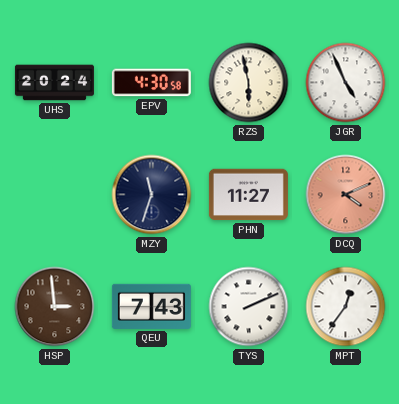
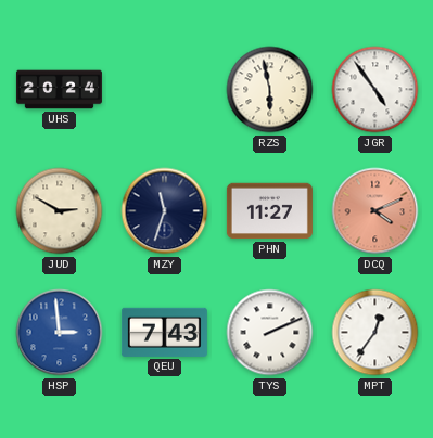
EPV: 4:30 -> none (151, 83)
JGR: 4:56 -> 4:54 (375, 90)
JUD: none -> 2:50 (60, 211)
HSP dial: brown -> blue (60, 333)
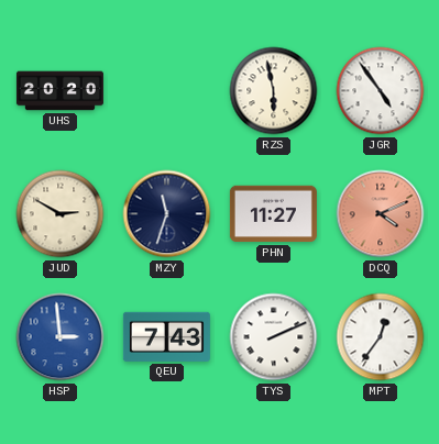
UHS: 20:24 -> 20:20 (59, 91)
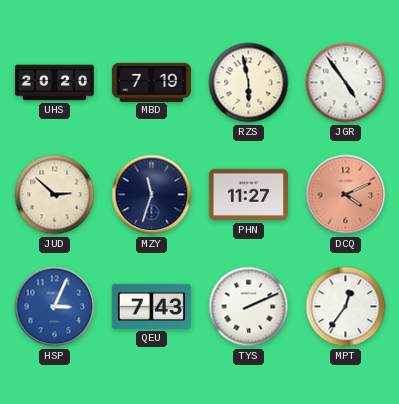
MBD: none -> 7:19 (151, 82)
JUD: 2:50 -> 2:52 (55, 195)
HSP: 2:59 -> 3:04 (55, 307)
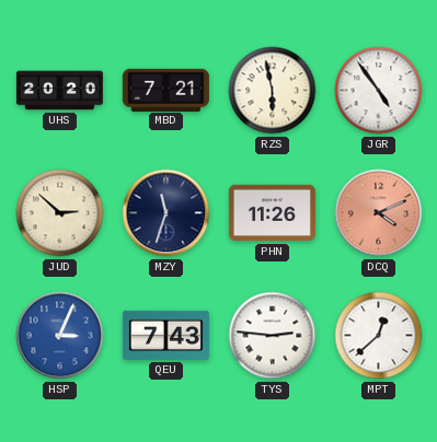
MBD: 7:19 -> 7:21 (165, 90)
PHN: 11:27 -> 11:26 (272, 213)
TYS: 2:11 -> 2:46 (273, 336)
MPT: 12:36 -> 12:38 (379, 336)
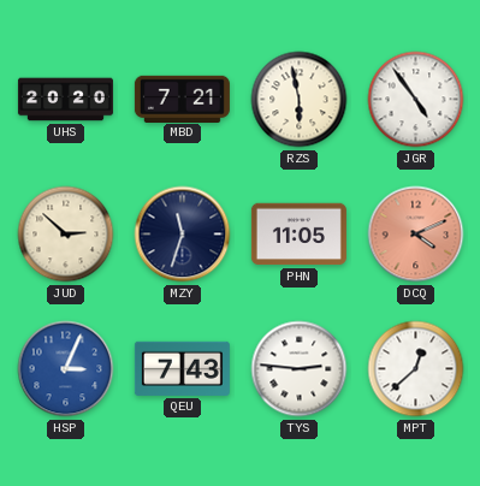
PHN: 11:26 -> 11:05 (298, 235)
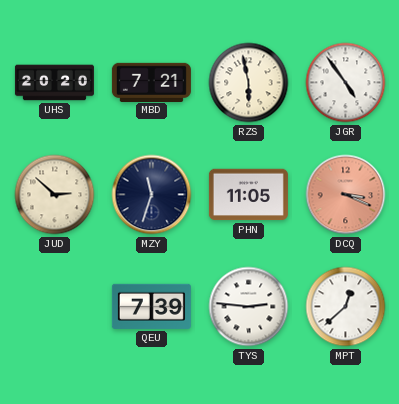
DCQ: 4:11 -> 3:19 (346, 195)
HSP: 3:04 -> none (66, 369)
QEU: 7:43 -> 7:39 (151, 306)
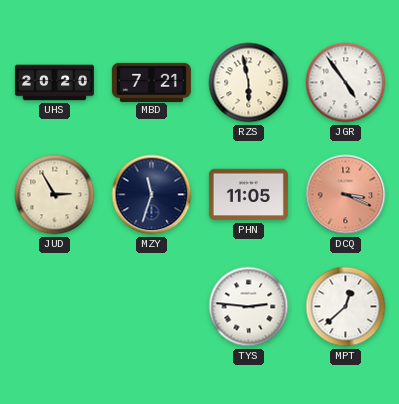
JUD: 2:52 -> 2:55 (55, 195)
QEU: 7:39 -> none (151, 306)
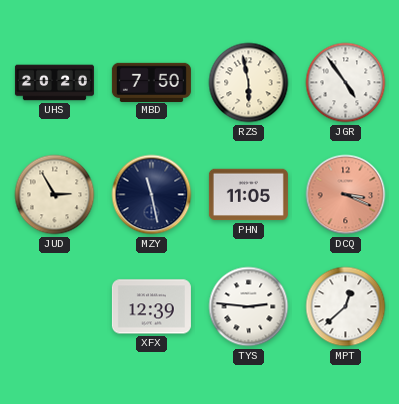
MBD: 7:21 -> 7:50 (151, 82)
MZY: 11:33 -> 11:28 (152, 195)
XFX: none -> 12:39 (151, 307)
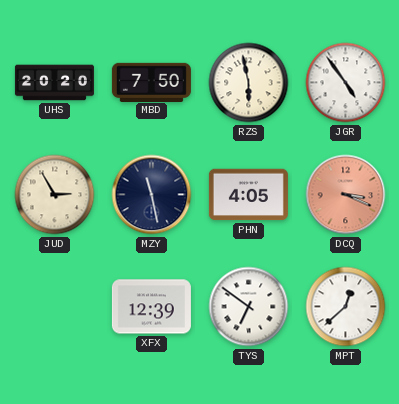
PHN: 11:05 -> 4:05 (248, 195)
TYS: 2:46 -> 6:51 (249, 307)
